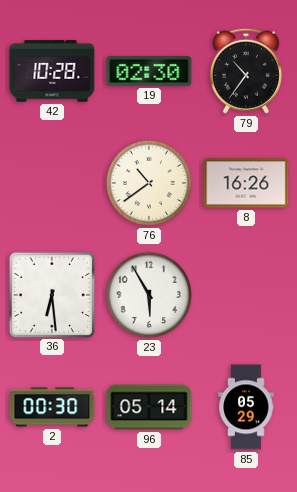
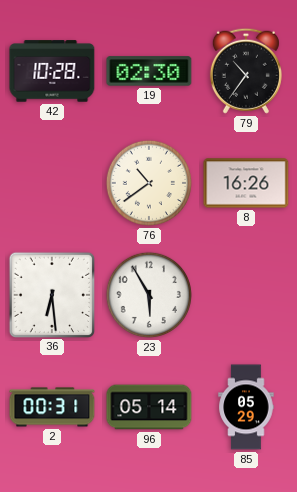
2: 00:30 -> 00:31 (52, 407)
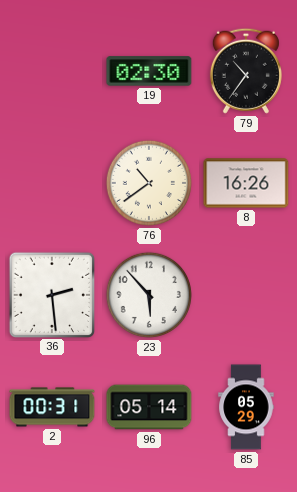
42: 10:28 -> none (52, 71)
36: 6:29 -> 2:29 (51, 294)
23: 5:55 -> 5:53 (149, 295)
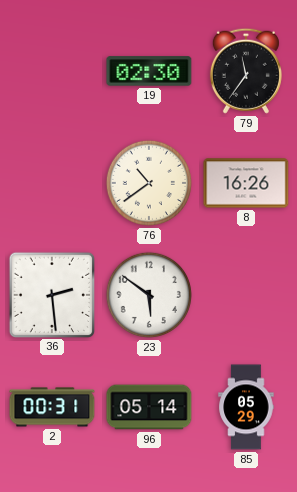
79: 10:36 -> 11:36 (246, 71)
23: 5:53 -> 5:51 (149, 295)
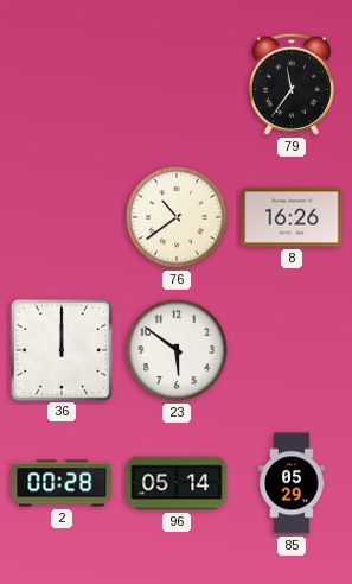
19: 02:30 -> none (149, 71)
36: 2:29 -> 12:00 (60, 349)
2: 00:31 -> 00:28 (62, 483)
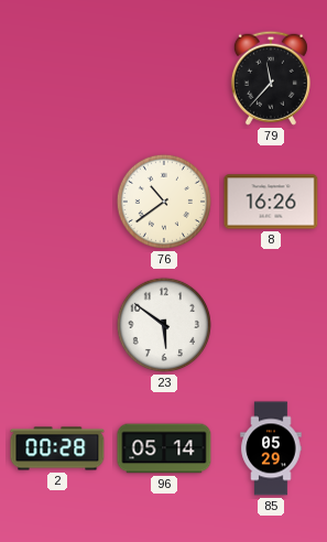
79: 11:36 -> 11:37 (271, 78)
36: 12:00 -> none (60, 349)
